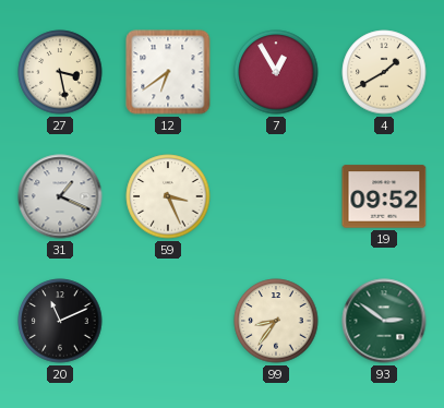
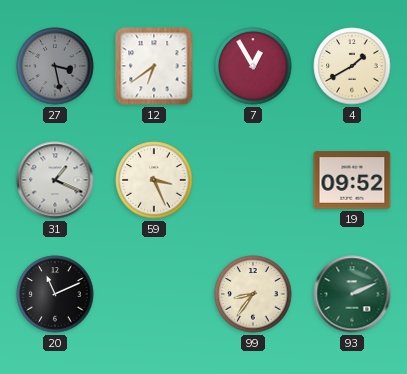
27 dial: cream -> grey (55, 66)
93: 2:51 -> 2:11 (352, 294)
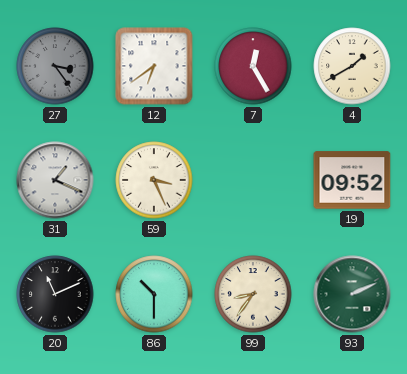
27: 3:28 -> 3:24 (55, 66)
7: 12:55 -> 12:25 (253, 66)
86: none -> 10:30 (154, 294)
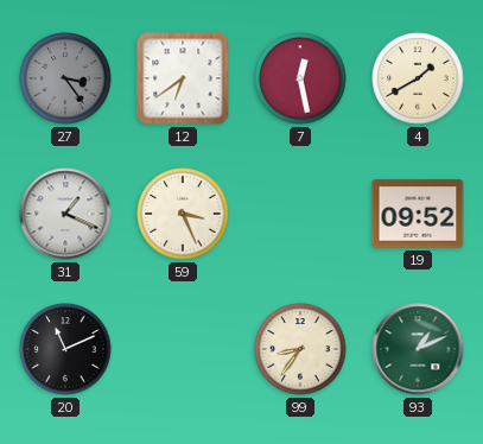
7: 12:25 -> 12:28 (300, 78)
86: 10:30 -> none (154, 294)
93: 2:11 -> 1:11 (418, 349)
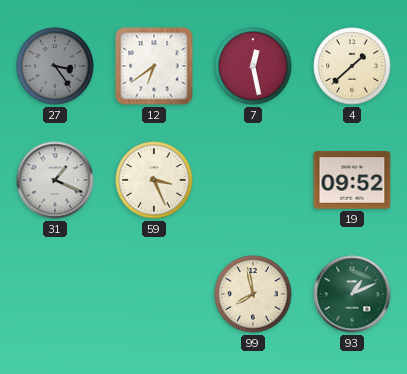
4: 1:40 -> 1:38 (352, 66)
20: 11:11 -> none (65, 349)
99: 8:36 -> 7:58 (253, 294)
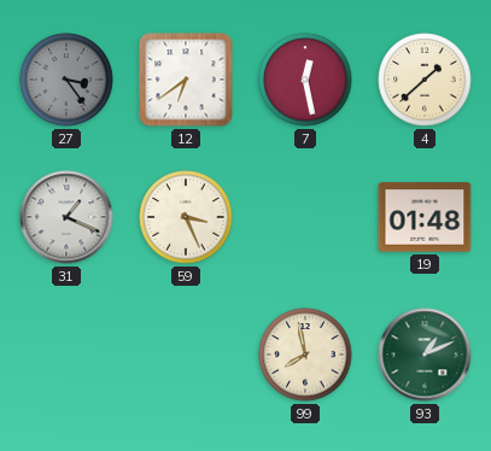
19: 09:52 -> 01:48 (425, 217)
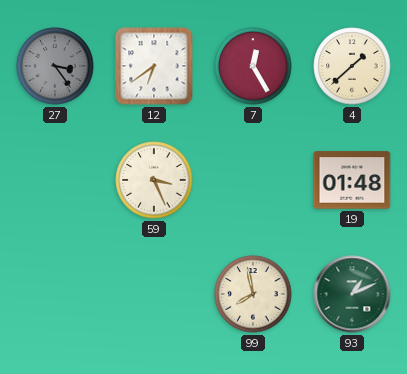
7: 12:28 -> 12:25 (253, 66)
31: 1:19 -> none (66, 217)
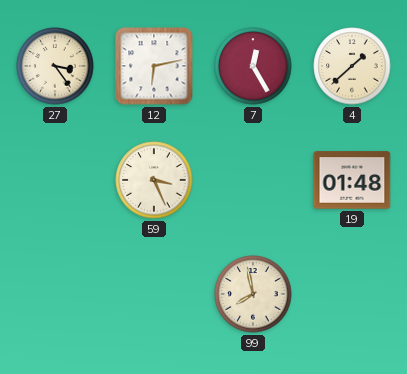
27 dial: grey -> cream (55, 66)
12: 6:39 -> 6:13 (154, 66)
93: 1:11 -> none (352, 294)
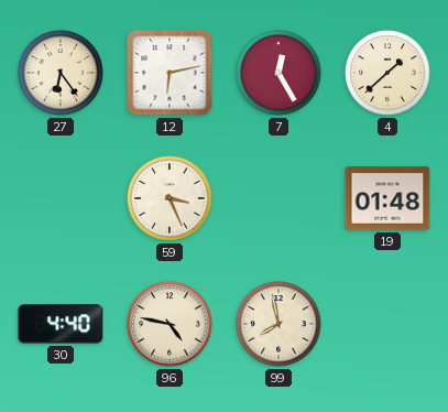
27: 3:24 -> 6:24 (61, 73)
30: none -> 4:40 (61, 324)
96: none -> 4:47 (170, 324)
